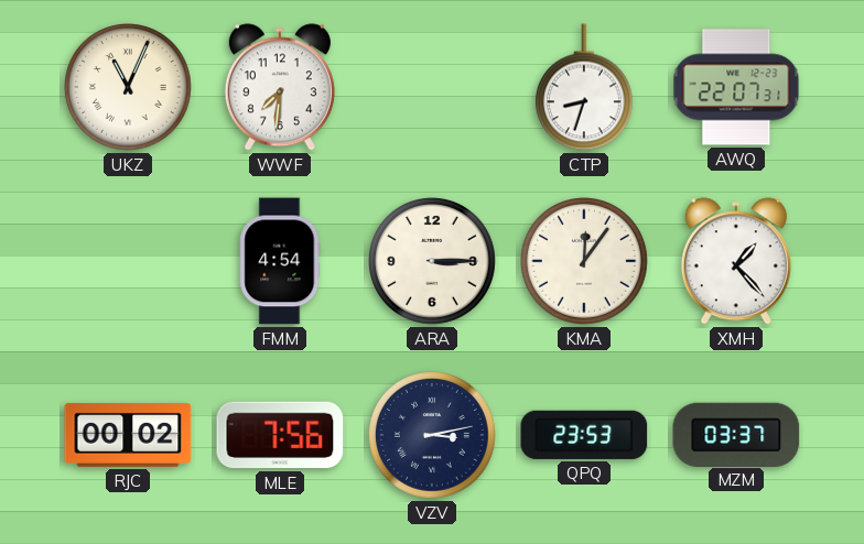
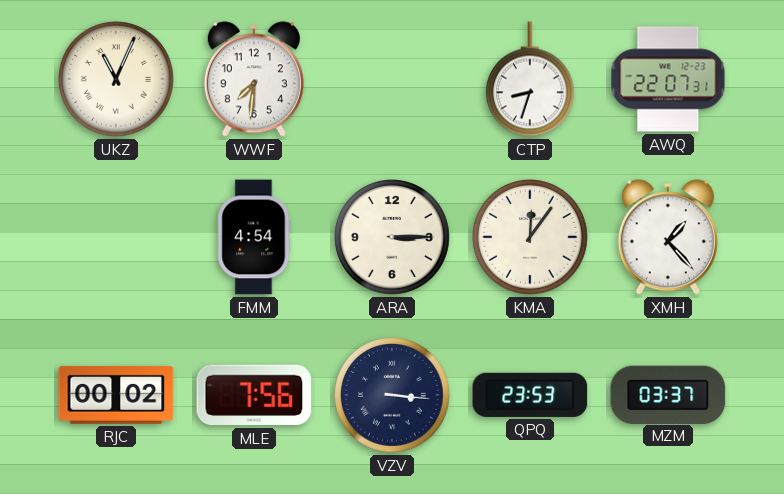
VZV: 3:13 -> 3:16 (393, 396)
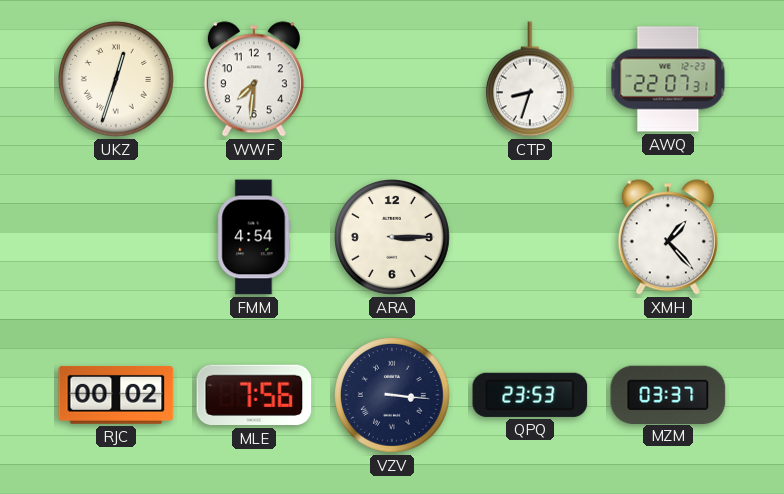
UKZ: 11:04 -> 12:33 (117, 80)
KMA: 12:06 -> none (531, 238)
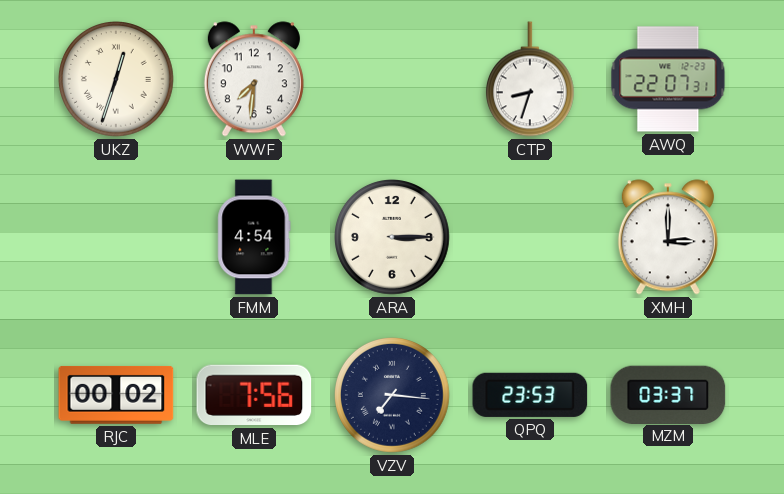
XMH: 1:23 -> 3:00 (668, 237)
VZV: 3:16 -> 7:16 (393, 396)
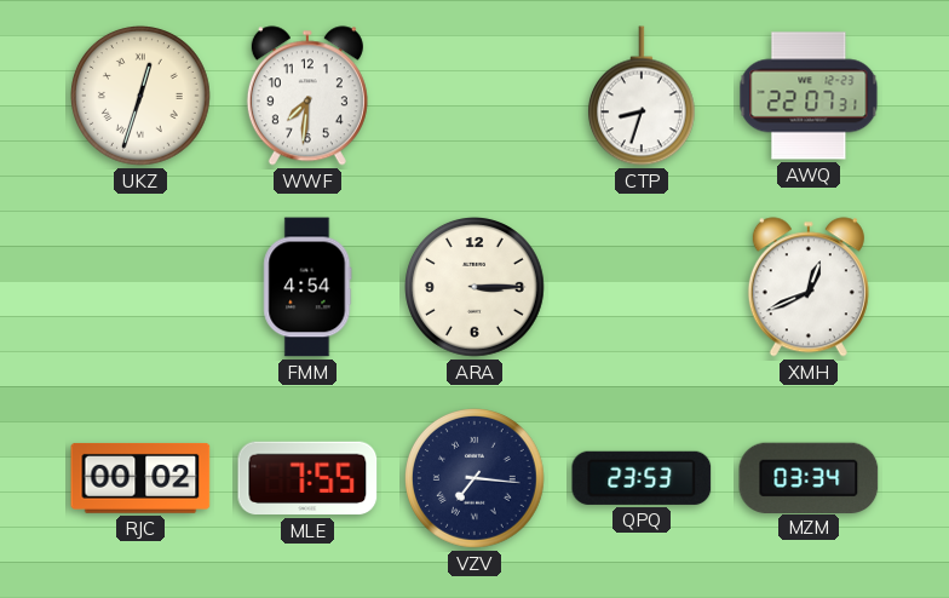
XMH: 3:00 -> 12:41 (809, 287)
MLE: 7:56 -> 7:55 (307, 478)
MZM: 03:37 -> 03:34 (809, 477)
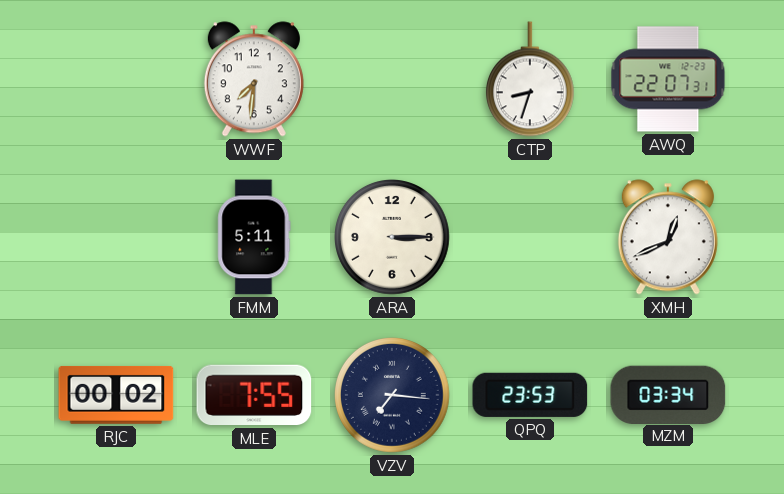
UKZ: 12:33 -> none (142, 97)
FMM: 4:54 -> 5:11 (254, 237)
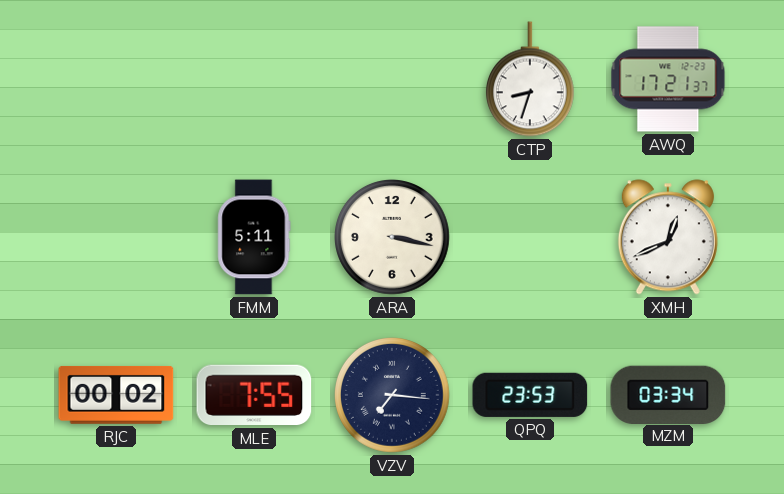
WWF: 7:31 -> none (254, 79)
AWQ: 22:07 -> 17:21 (668, 79)
ARA: 3:15 -> 3:17 (393, 238)
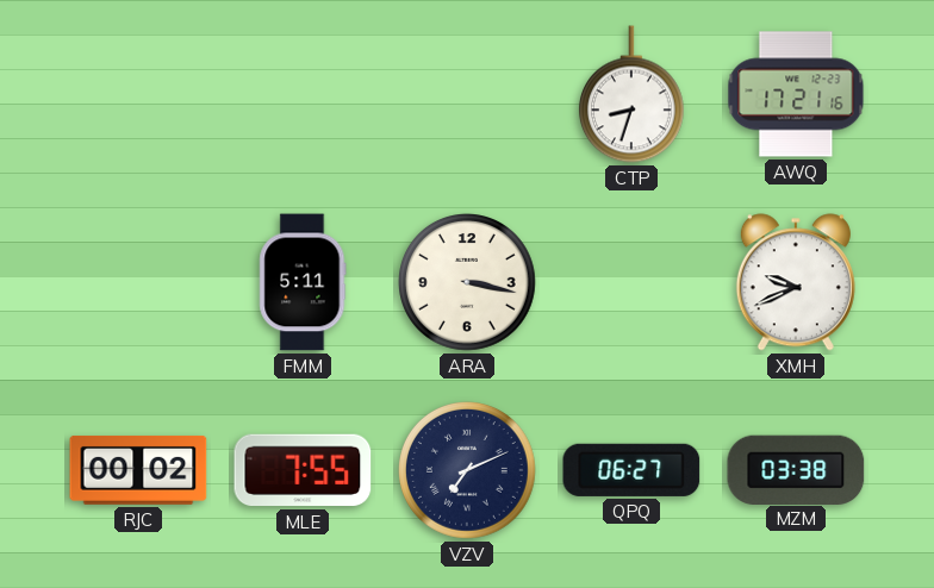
AWQ: 17:21:37 -> 17:21:16 (796, 94)
XMH: 12:41 -> 9:41 (796, 282)
VZV: 7:16 -> 7:11 (468, 471)
QPQ: 23:53 -> 06:27 (631, 470)
MZM: 03:34 -> 03:38 (796, 469)
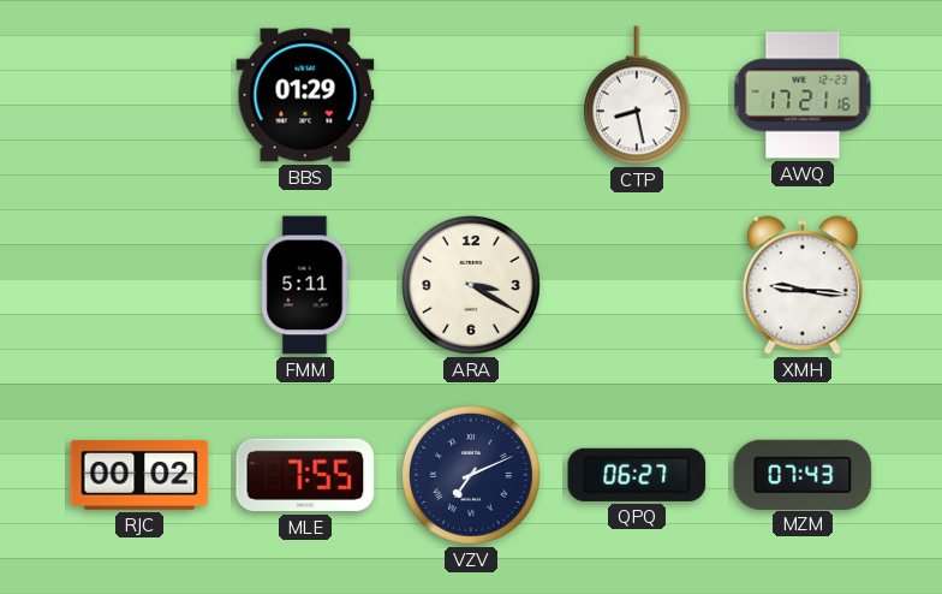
BBS: none -> 01:29 (305, 95)
CTP: 8:33 -> 8:28 (637, 95)
ARA: 3:17 -> 3:20 (472, 286)
XMH: 9:41 -> 9:16 (803, 285)
MZM: 03:38 -> 07:43 (803, 474)
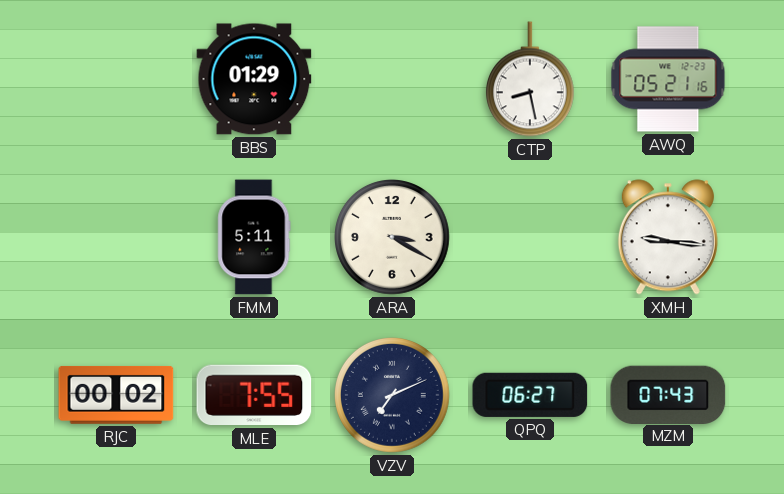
AWQ: 17:21 -> 05:21 (668, 79)
